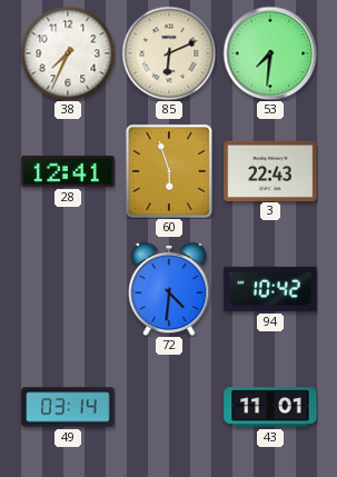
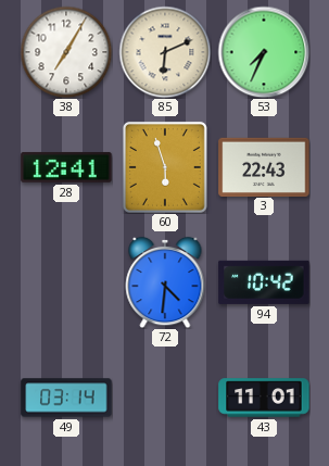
38: 7:34 -> 7:05 (66, 52)
53: 7:31 -> 7:34 (264, 52)
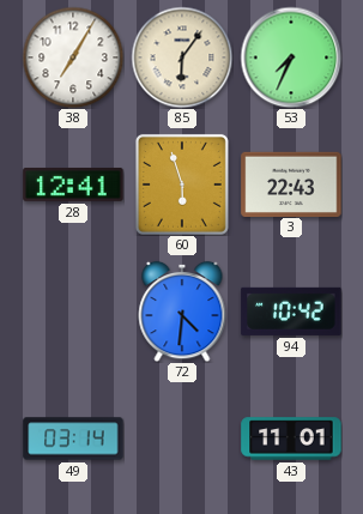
85: 6:11 -> 6:06 (182, 58)
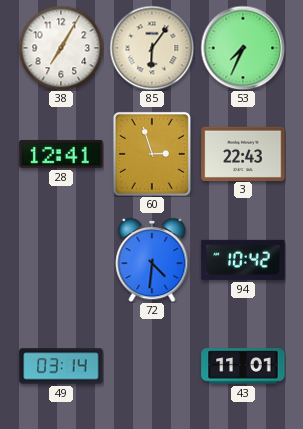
60: 5:57 -> 2:57 (152, 154)
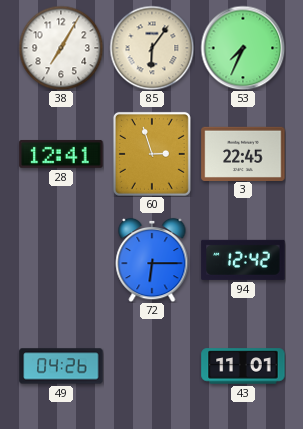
3: 22:43 -> 22:45 (243, 153)
72: 4:31 -> 6:15 (152, 260)
94: 10:42 -> 12:42 (243, 260)
49: 03:14 -> 04:26 (61, 366)
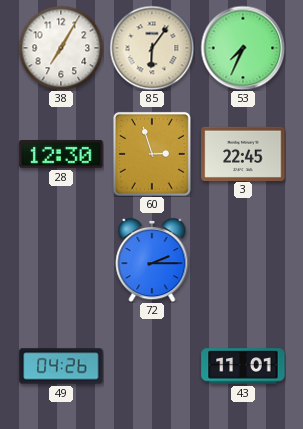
28: 12:41 -> 12:30 (61, 154)
72: 6:15 -> 2:15 (152, 260)
94: 12:42 -> none (243, 260)
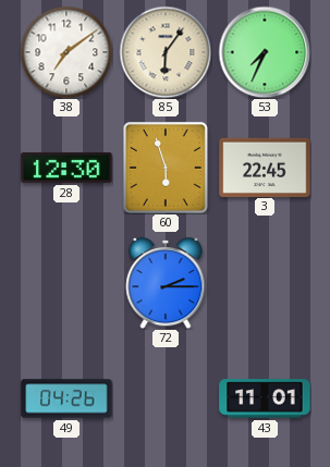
38: 7:05 -> 7:09 (66, 52)
60: 2:57 -> 5:57 (166, 168)
